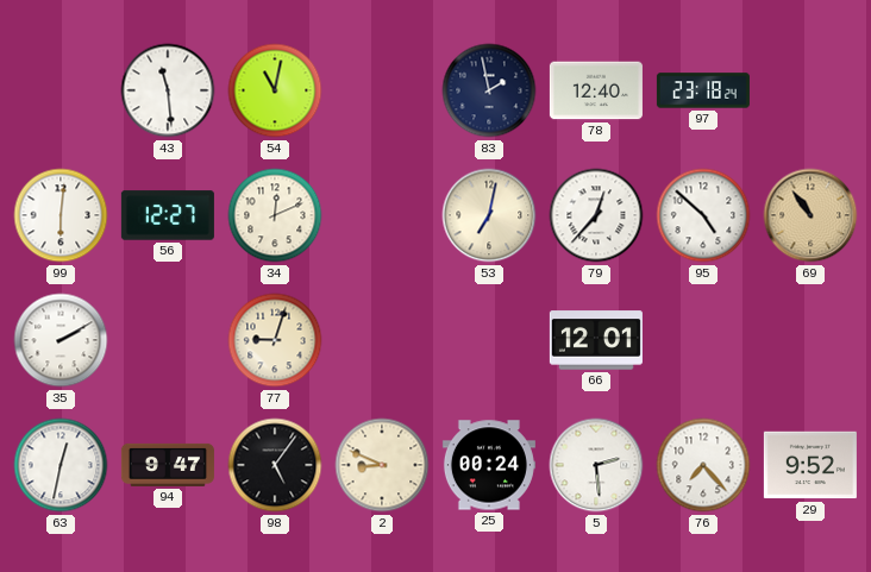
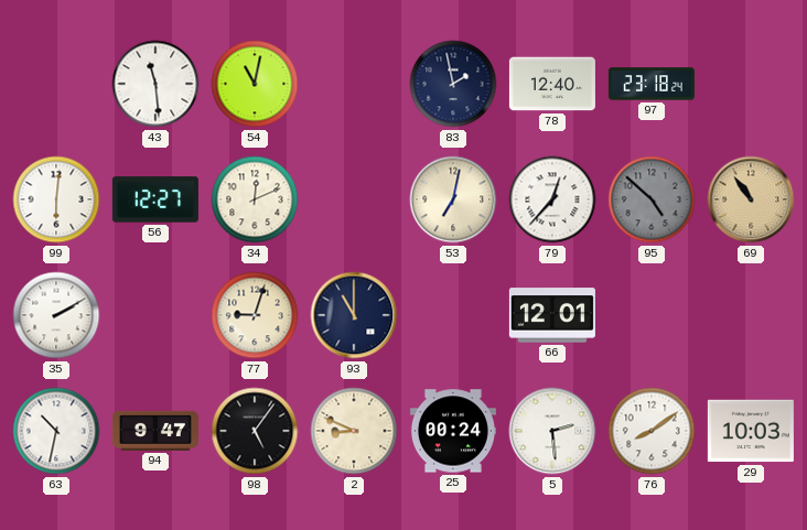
95 dial: white -> grey (652, 199)
93: none -> 11:00 (354, 315)
63: 12:32 -> 10:32 (56, 431)
76: 7:23 -> 8:09 (652, 431)
29: 9:52 -> 10:03 (751, 431)
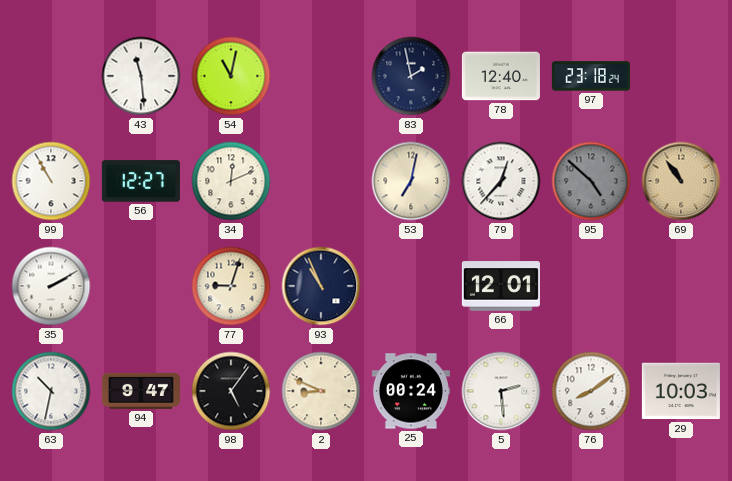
99: 6:01 -> 10:55 (51, 181)
93: 11:00 -> 10:56 (321, 286)
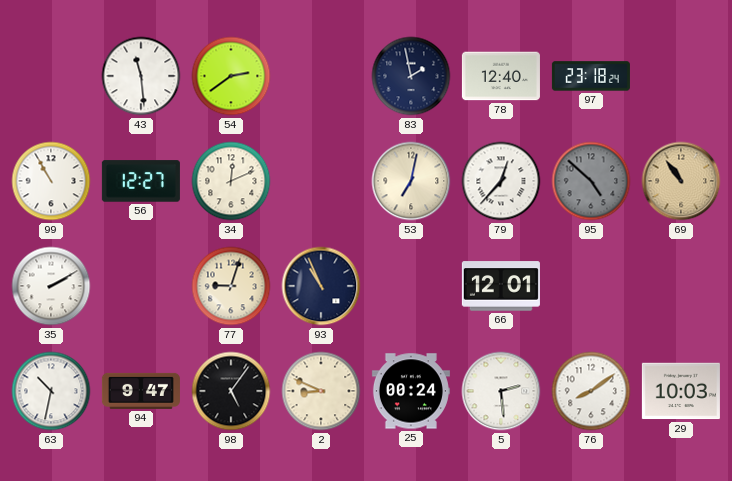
54: 11:02 -> 2:39 (231, 76)
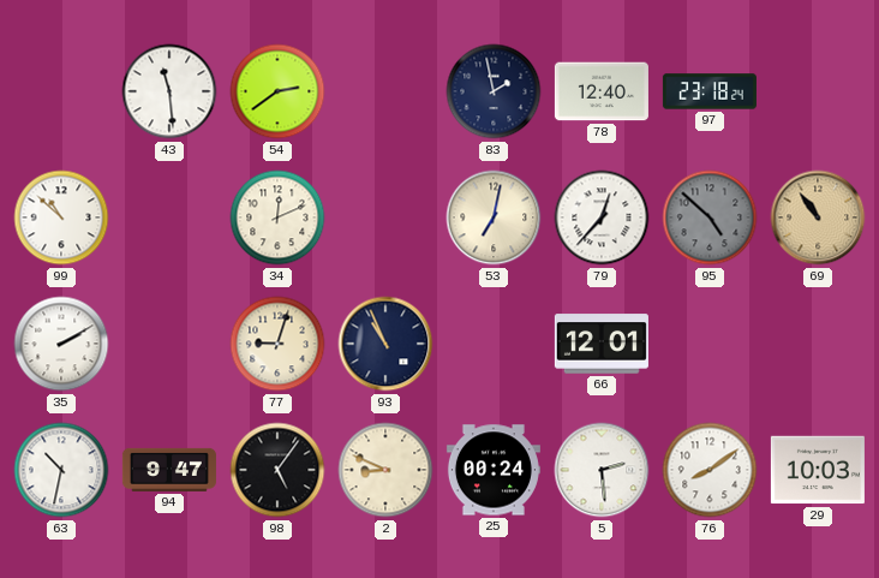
99: 10:55 -> 10:52 (61, 218)
56: 12:27 -> none (141, 181)
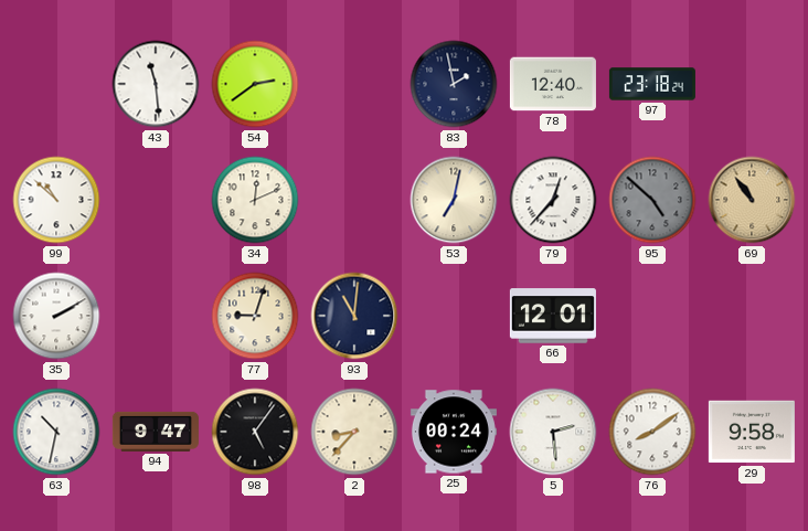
93: 10:56 -> 11:01 (354, 316)
2: 8:49 -> 8:37 (354, 432)
29: 10:03 -> 9:58 (752, 432)
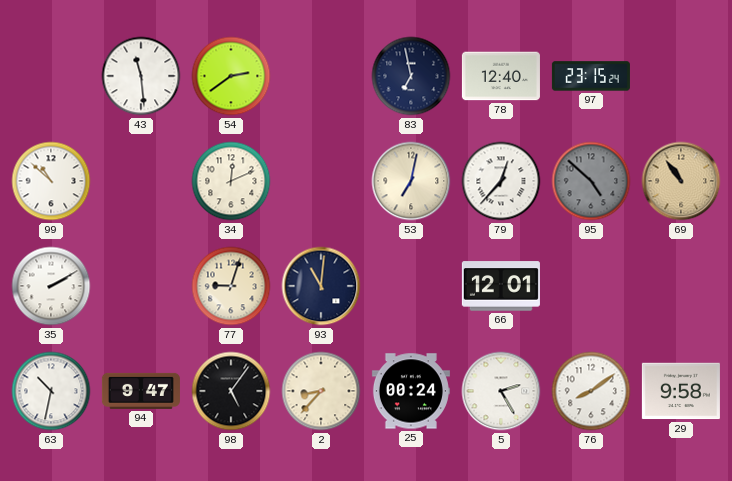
83: 1:58 -> 6:58 (411, 76)
97: 23:18 -> 23:15 (591, 76)
5: 2:29 -> 2:25 (501, 391)
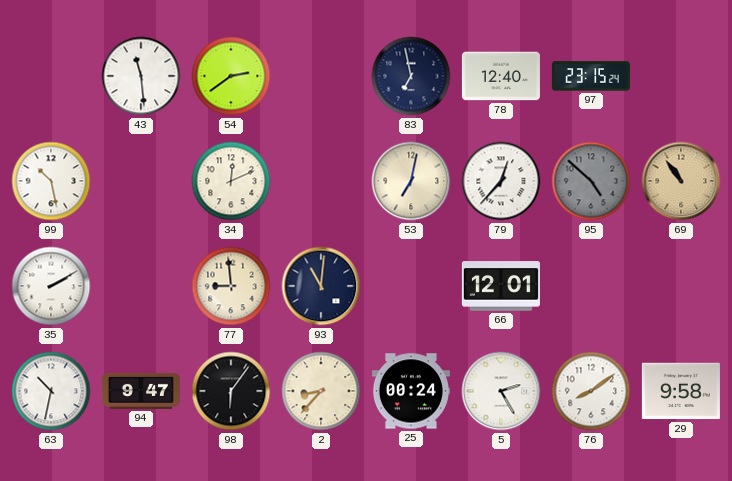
99: 10:52 -> 10:28 (51, 181)
77: 9:03 -> 8:59 (231, 286)
98: 5:06 -> 6:06 (231, 391)
